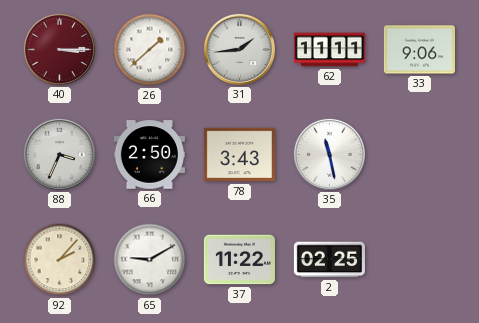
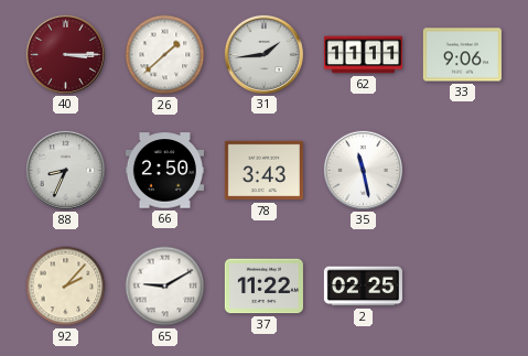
88: 3:34 -> 8:34 (65, 170)
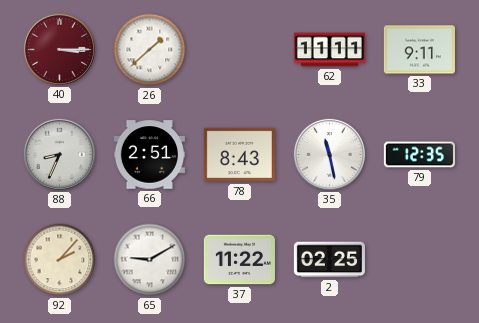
31: 1:44 -> none (263, 54)
33: 9:06 -> 9:11 (419, 50)
66: 2:50 -> 2:51 (149, 155)
78: 3:43 -> 8:43 (239, 155)
79: none -> 12:35 (419, 155)
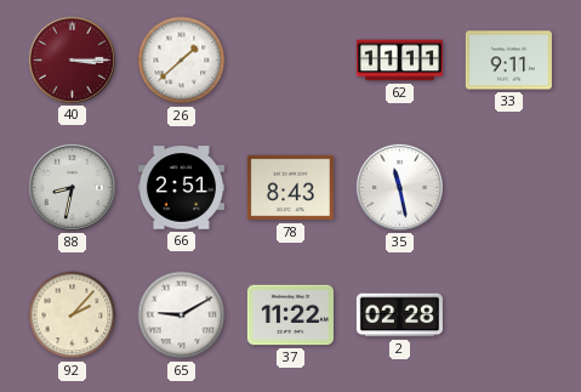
88: 8:34 -> 8:32 (72, 187)
79: 12:35 -> none (419, 155)
2: 02:25 -> 02:28 (399, 316)
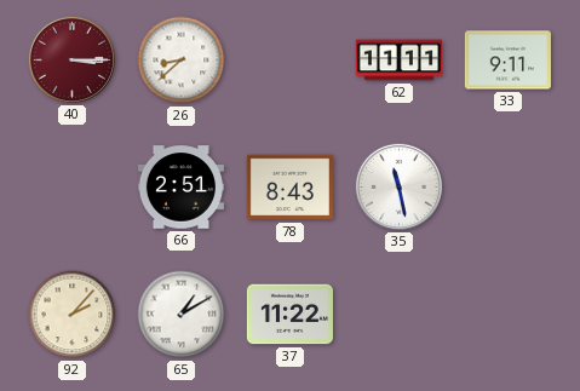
26: 1:38 -> 8:38 (182, 61)
88: 8:32 -> none (72, 187)
65: 9:10 -> 1:10 (182, 315)
2: 02:28 -> none (399, 316)
